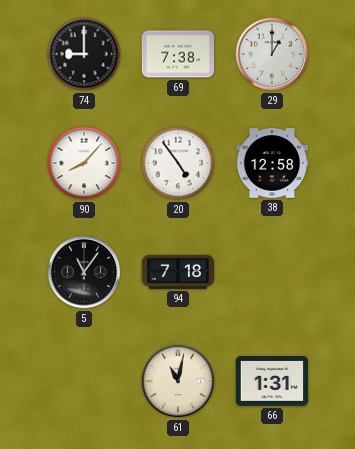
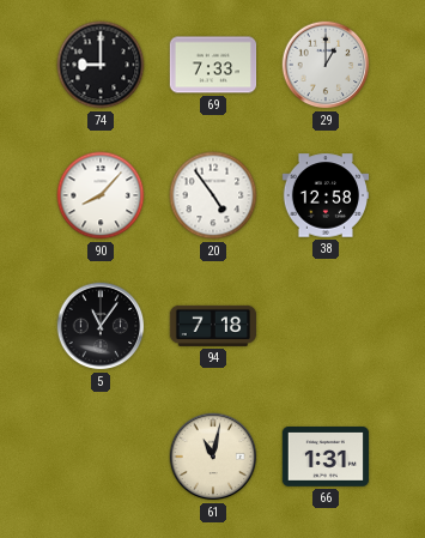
69: 7:38 -> 7:33 (213, 65)
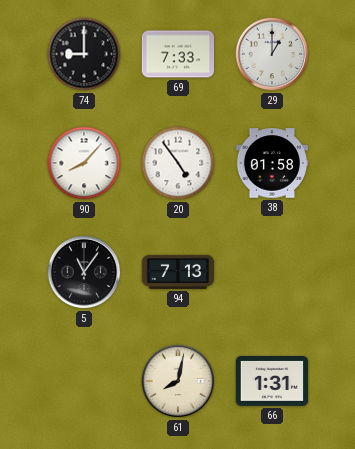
38: 12:58 -> 01:58 (272, 163)
94: 7:18 -> 7:13 (178, 272)
61: 11:02 -> 8:02 (178, 381)
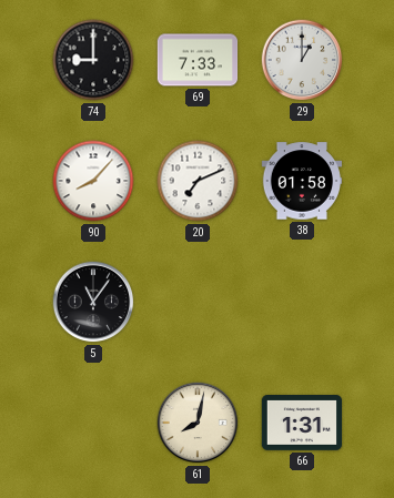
20: 4:54 -> 7:11 (198, 181)
94: 7:13 -> none (178, 272)
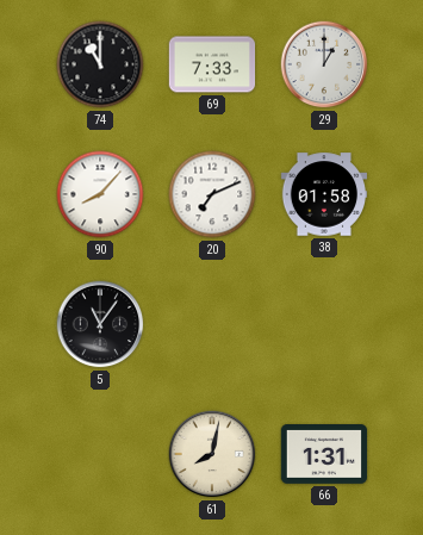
74: 9:00 -> 11:00 (100, 64)
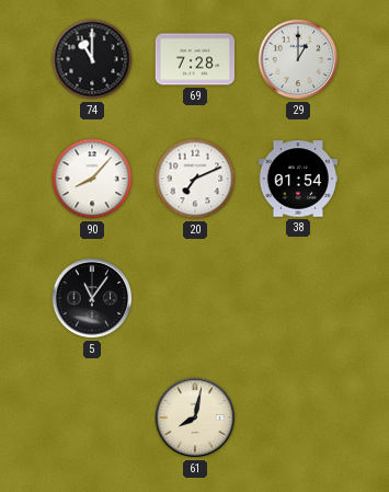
69: 7:33 -> 7:28 (195, 59)
38: 01:58 -> 01:54 (298, 179)
66: 1:31 -> none (324, 455)
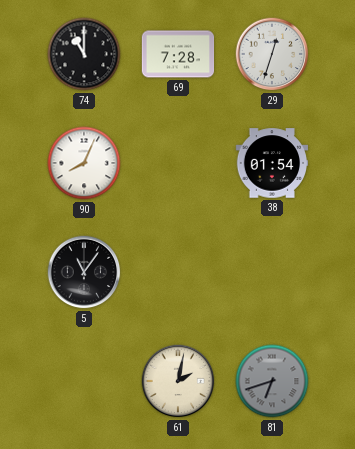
29: 1:00 -> 12:33 (272, 54)
90: 8:07 -> 8:04 (84, 163)
20: 7:11 -> none (195, 179)
61: 8:02 -> 2:02 (178, 381)
81: none -> 6:42 (272, 381)
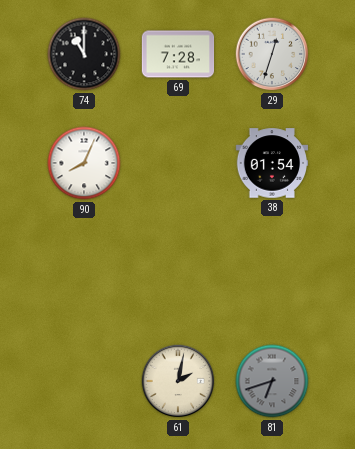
5: 11:06 -> none (84, 272)
